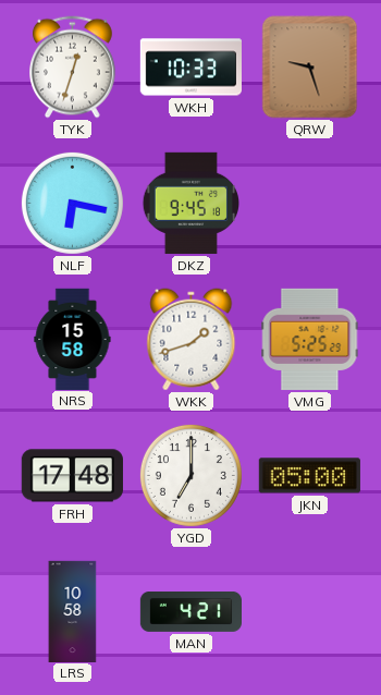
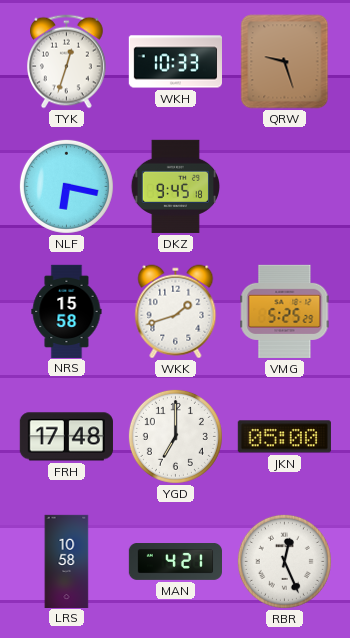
RBR: none -> 12:26 (284, 561)
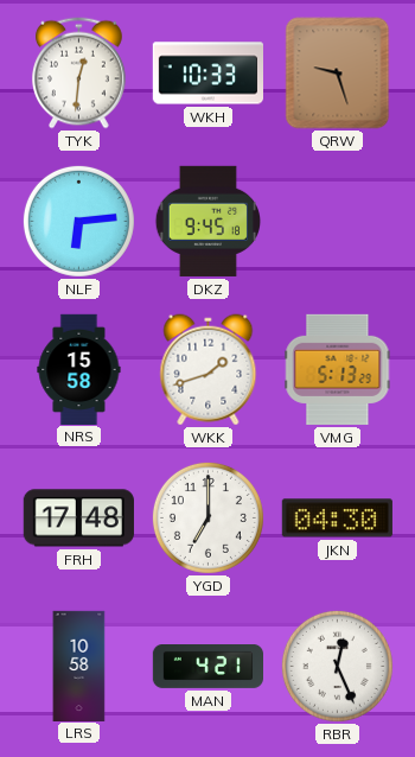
TYK: 12:33 -> 12:31 (79, 74)
NLF: 6:17 -> 6:14 (78, 221)
VMG: 5:25 -> 5:13 (338, 369)
JKN: 05:00 -> 04:30 (337, 519)
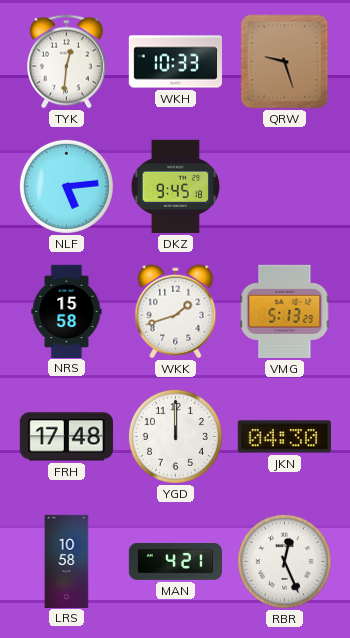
NLF: 6:14 -> 5:14 (66, 186)
YGD: 7:00 -> 12:00 (175, 436)
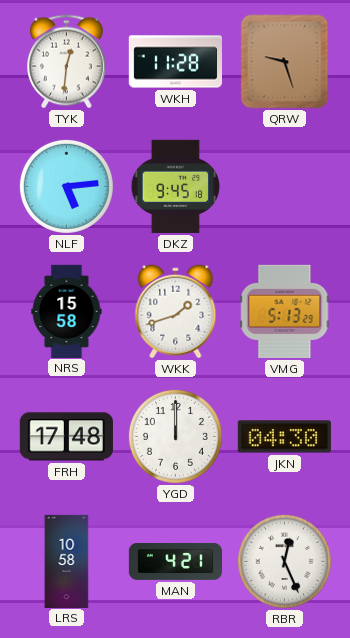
WKH: 10:33 -> 11:28 (175, 62)
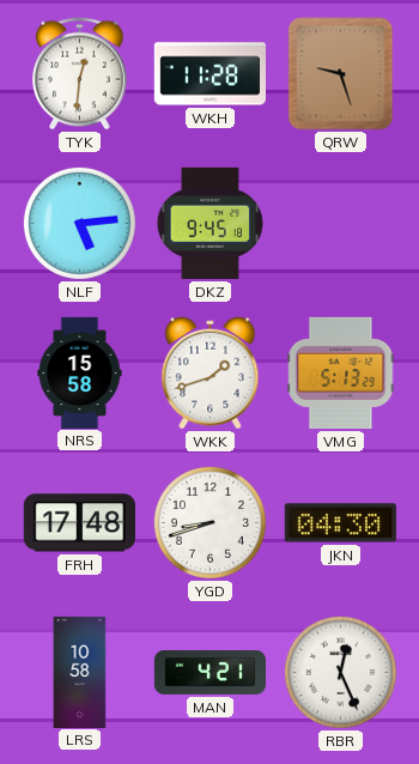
YGD: 12:00 -> 8:42 (209, 522)
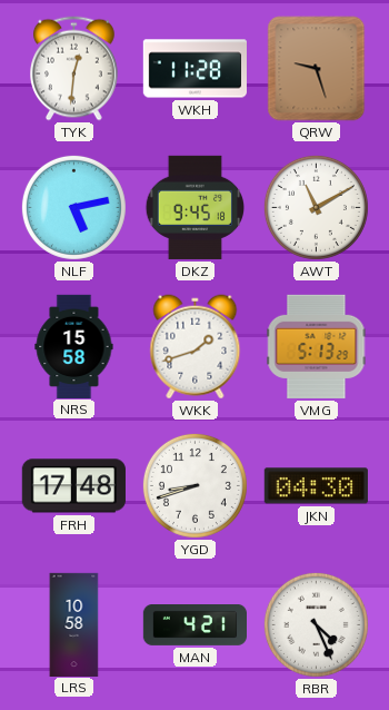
NLF: 5:14 -> 5:13 (73, 207)
AWT: none -> 11:10 (316, 207)
RBR: 12:26 -> 4:26 (316, 624)
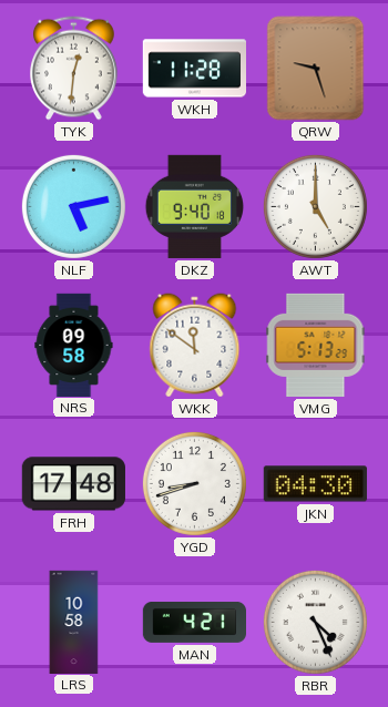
DKZ: 9:45 -> 9:40 (194, 206)
AWT: 11:10 -> 5:00 (315, 206)
NRS: 15:58 -> 09:58 (74, 345)
WKK: 1:42 -> 11:51 (195, 346)
